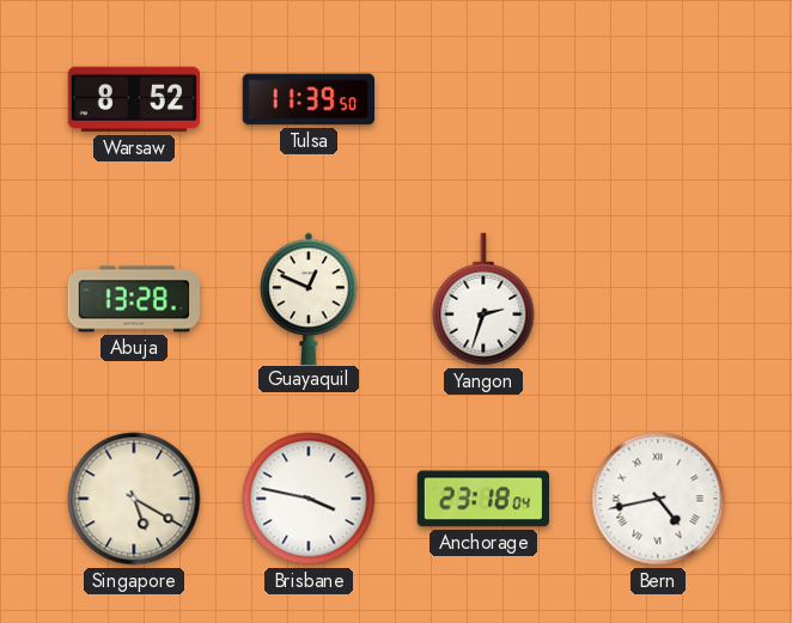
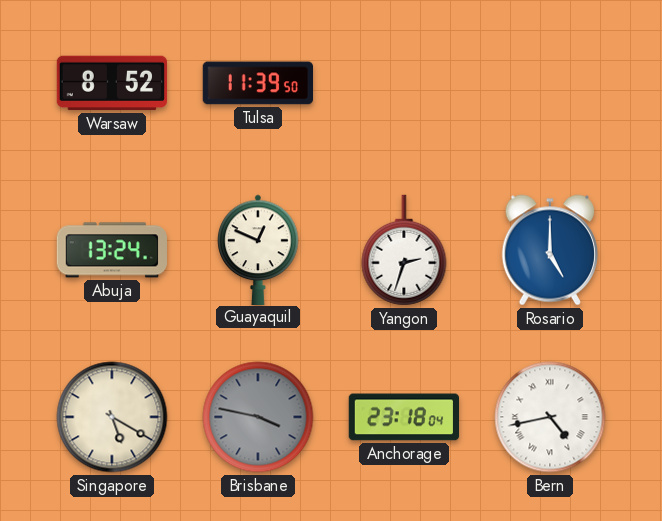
Abuja: 13:28 -> 13:24 (112, 250)
Rosario: none -> 5:00 (550, 250)
Brisbane dial: white -> grey (258, 417)
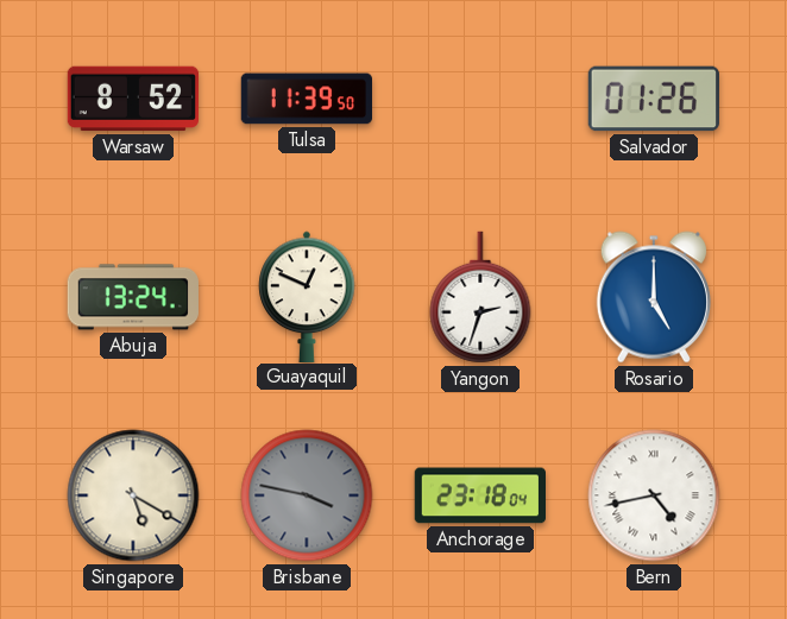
Salvador: none -> 01:26 (654, 99)
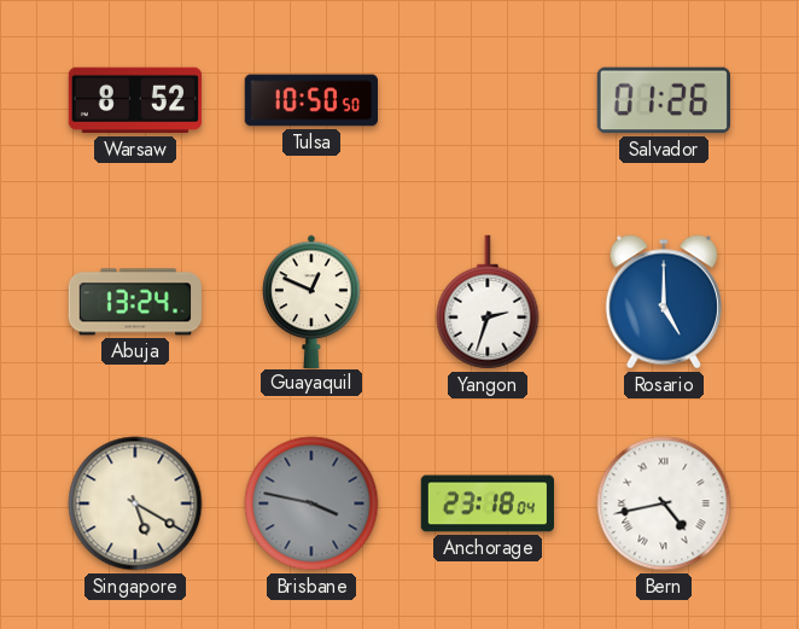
Tulsa: 11:39 -> 10:50 (310, 100)
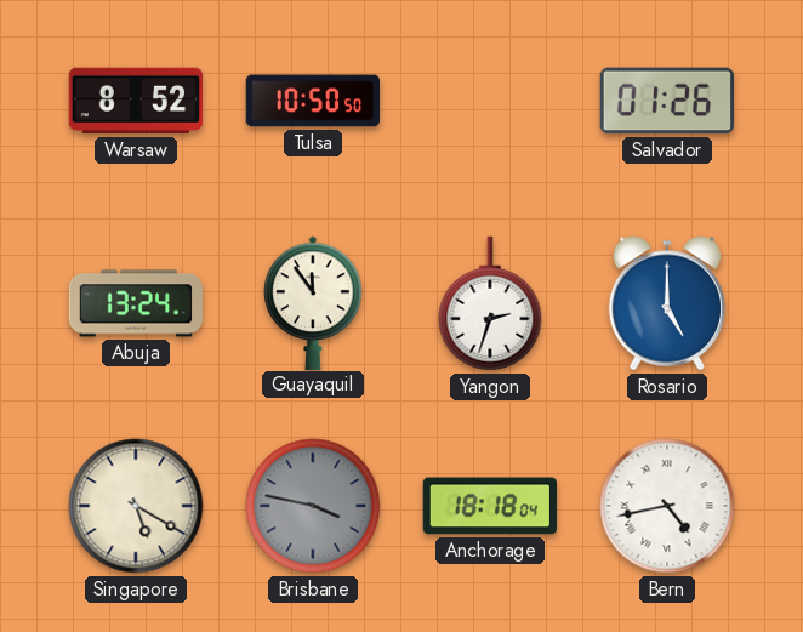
Guayaquil: 12:49 -> 11:54 (313, 302)
Anchorage: 23:18 -> 18:18 (489, 506)
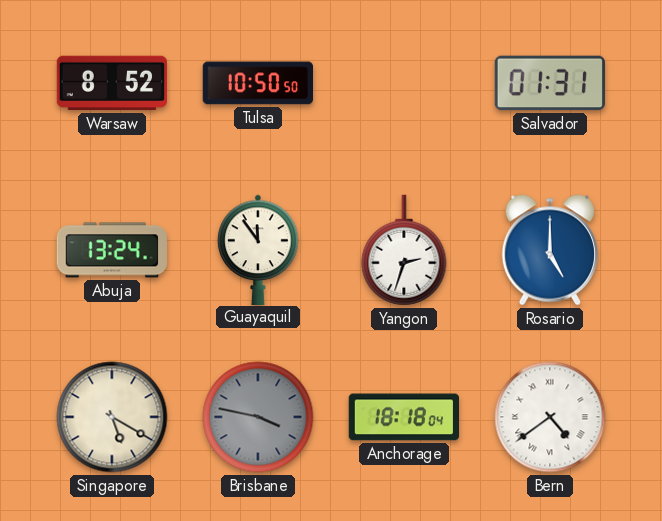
Salvador: 01:26 -> 01:31 (550, 83)
Bern: 4:43 -> 4:39 (550, 417)
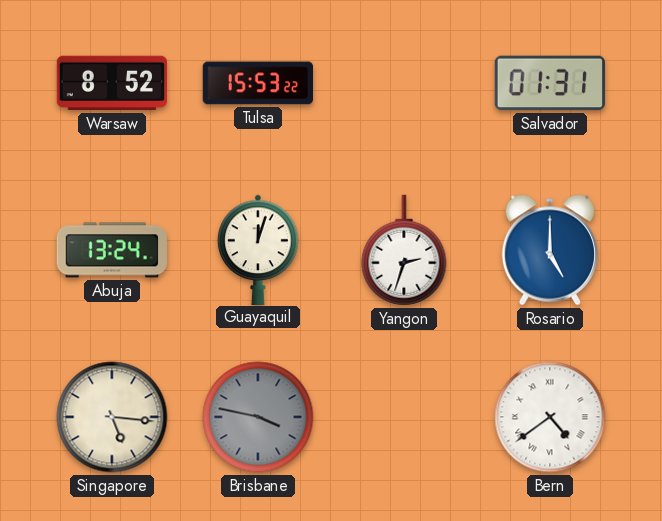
Tulsa: 10:50 -> 15:53 (257, 83)
Guayaquil: 11:54 -> 12:03 (258, 249)
Singapore: 5:20 -> 5:16 (112, 417)
Anchorage: 18:18 -> none (403, 417)
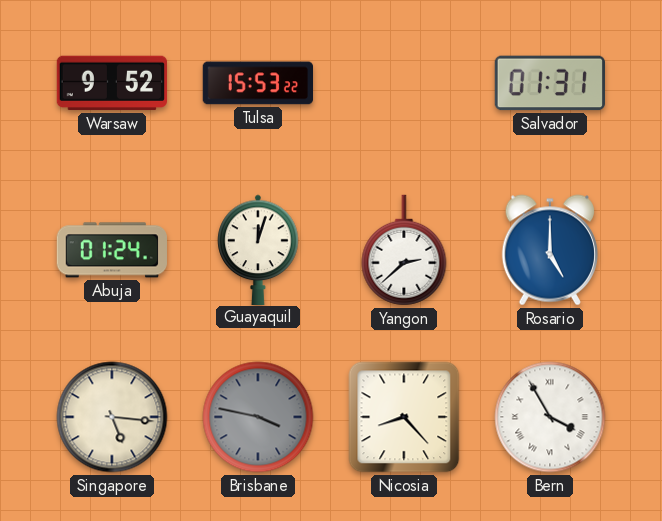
Warsaw: 8:52 -> 9:52 (111, 83)
Abuja: 13:24 -> 01:24 (112, 250)
Yangon: 2:33 -> 2:38 (404, 250)
Nicosia: none -> 8:23 (404, 417)
Bern: 4:39 -> 3:55 (550, 417)
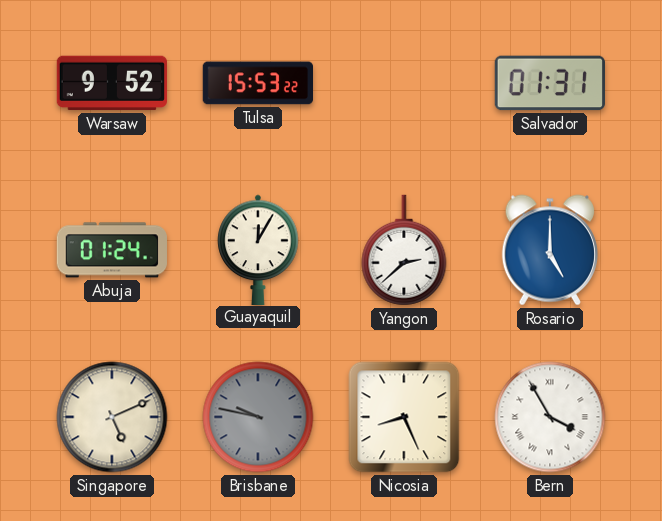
Guayaquil: 12:03 -> 12:05 (258, 249)
Singapore: 5:16 -> 5:11 (112, 417)
Brisbane: 3:47 -> 9:47 (258, 417)
Nicosia: 8:23 -> 8:26 (404, 417)
